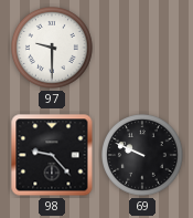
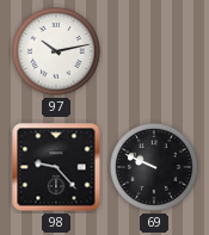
97: 9:30 -> 10:13 (57, 52)
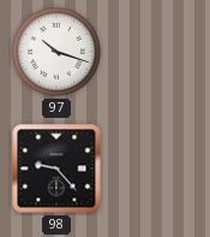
97: 10:13 -> 10:18 (58, 53)
69: 9:49 -> none (155, 168)
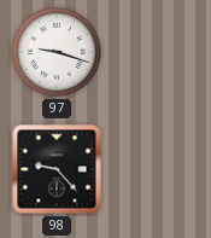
97: 10:18 -> 9:18 (58, 53)
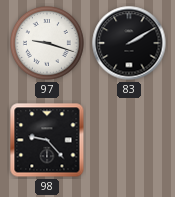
83: none -> 2:10 (129, 43)
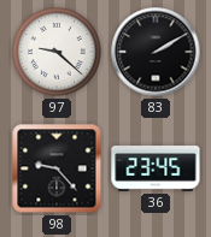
97: 9:18 -> 9:22 (58, 53)
36: none -> 23:45 (156, 168)
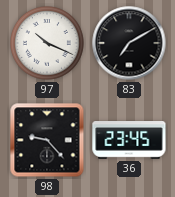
97: 9:22 -> 10:19 (48, 44)
83: 2:10 -> 7:10 (129, 43)
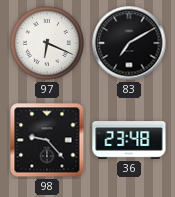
97: 10:19 -> 6:19 (48, 44)
36: 23:45 -> 23:48 (129, 140)
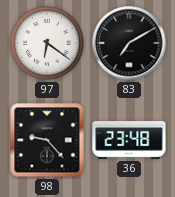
97: 6:19 -> 6:21 (48, 44)
